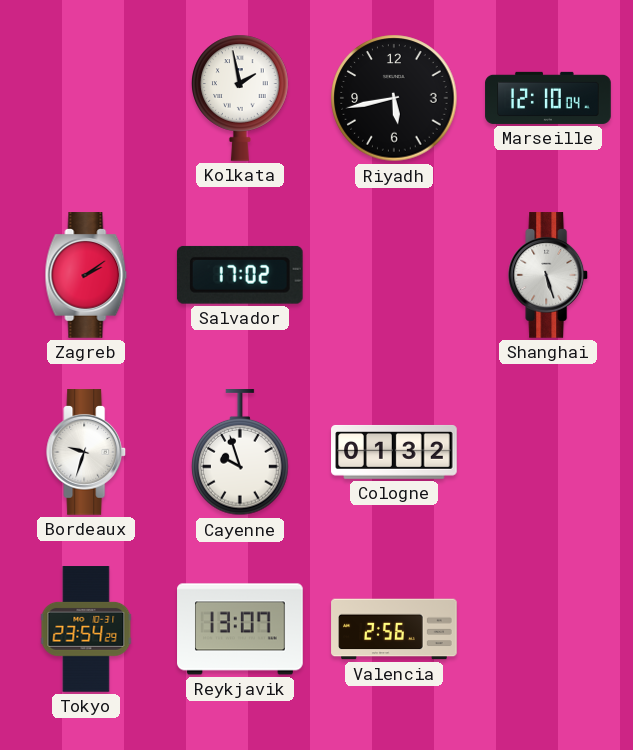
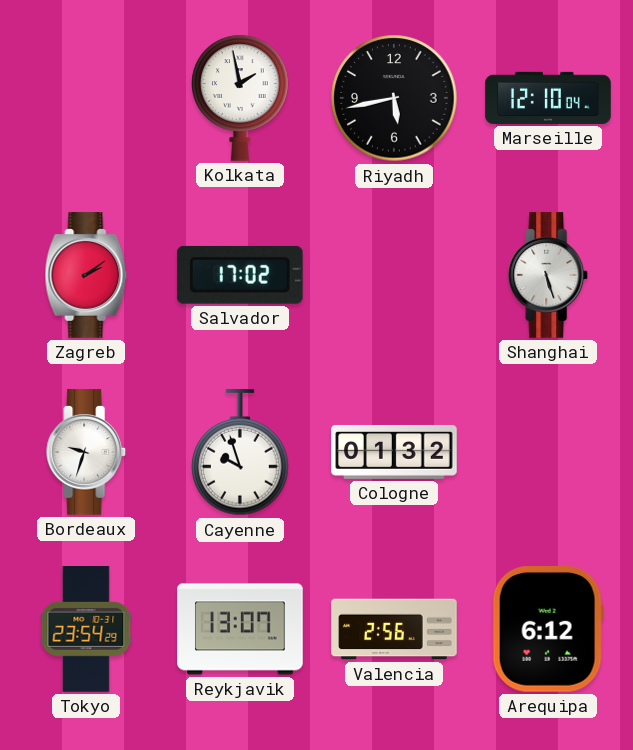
Arequipa: none -> 6:12 (548, 630)
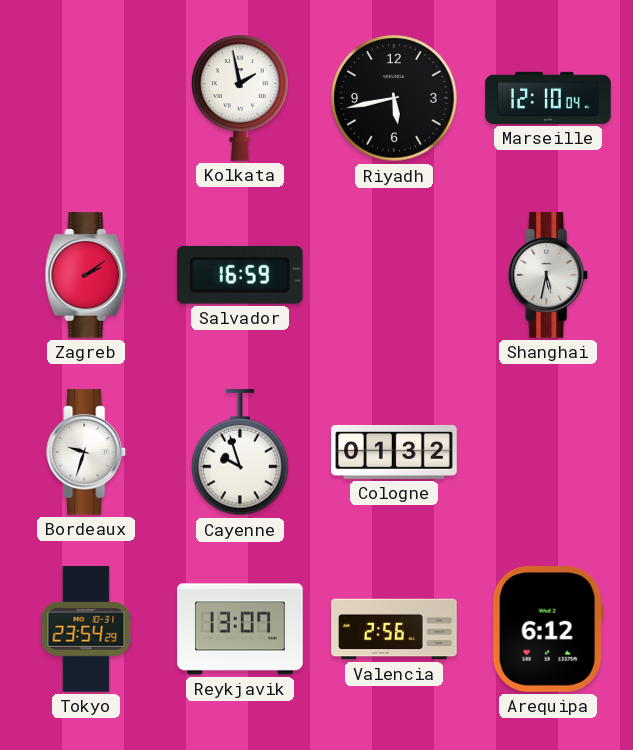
Salvador: 17:02 -> 16:59 (240, 275)
Shanghai: 5:27 -> 5:32 (549, 275)
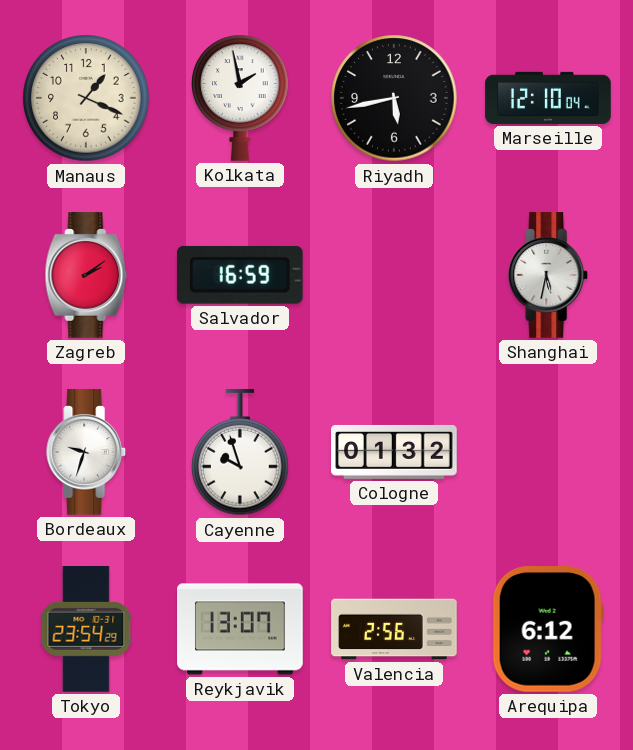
Manaus: none -> 1:19 (86, 98)
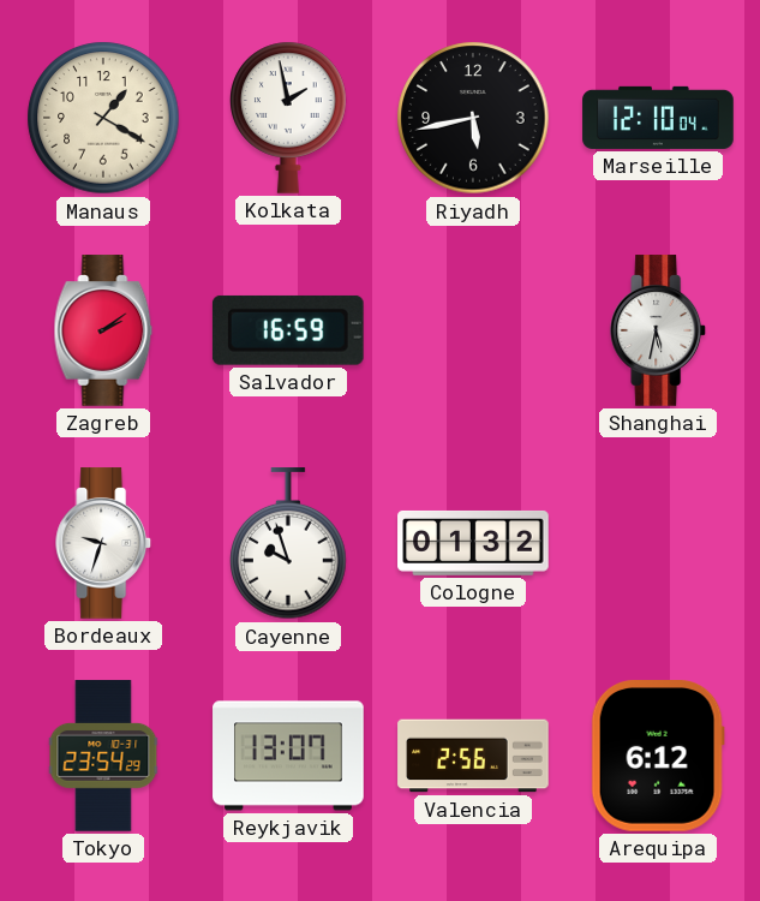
Manaus: 1:19 -> 1:20 (103, 118)
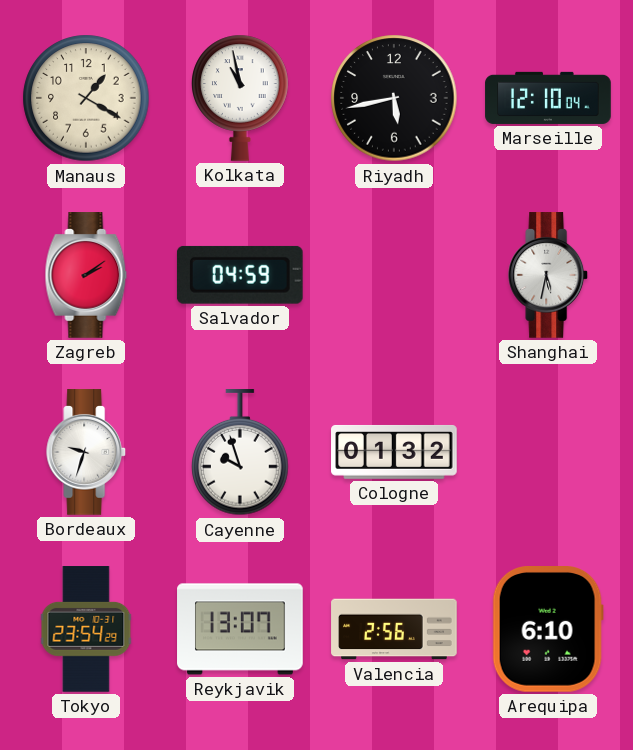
Kolkata: 1:58 -> 10:58 (240, 98)
Salvador: 16:59 -> 04:59 (240, 275)
Arequipa: 6:12 -> 6:10 (548, 630)
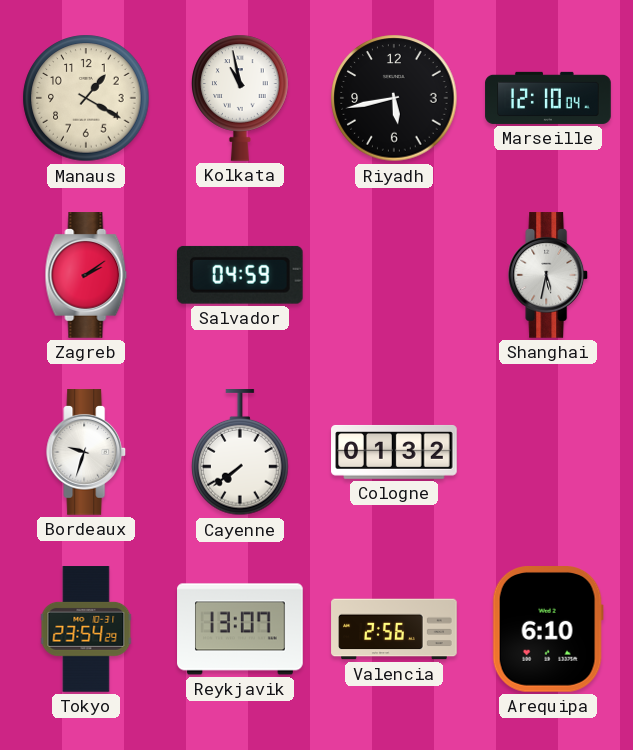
Cayenne: 9:57 -> 7:39 (240, 453)
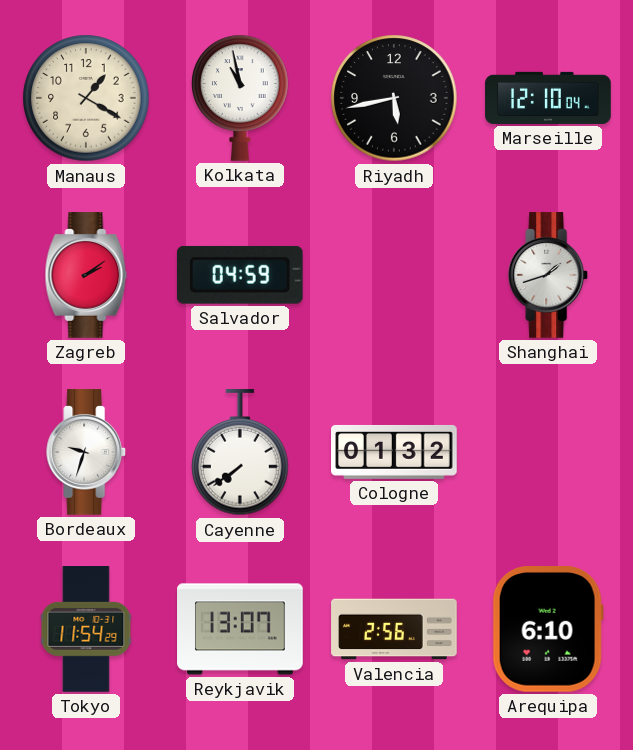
Shanghai: 5:32 -> 1:42 (549, 275)
Tokyo: 23:54 -> 11:54 (86, 629)
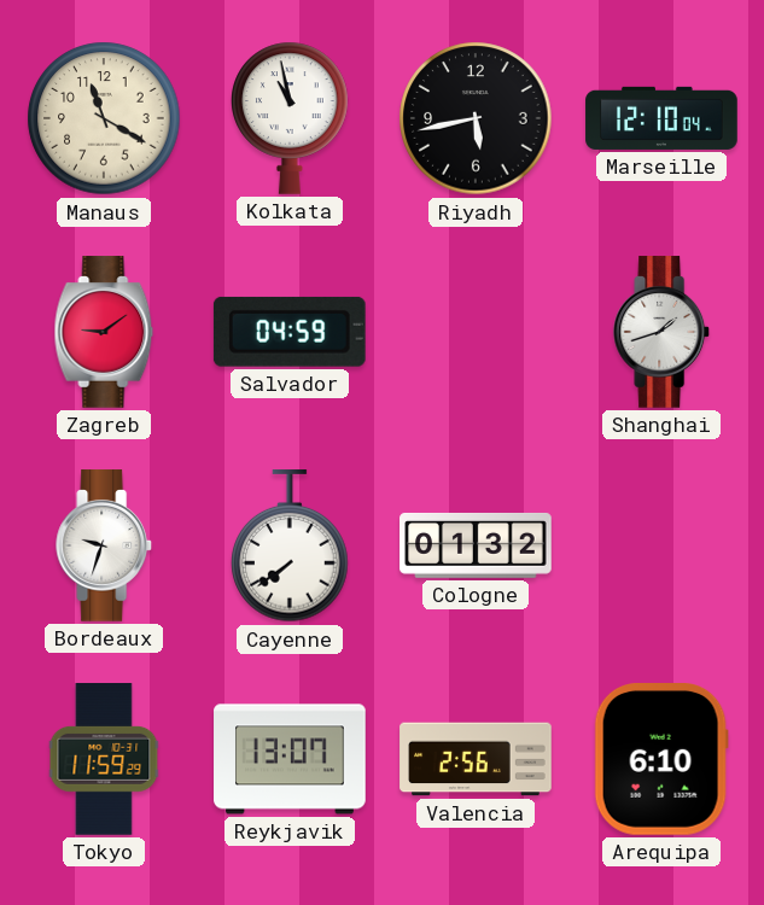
Manaus: 1:20 -> 11:20 (104, 118)
Zagreb: 2:09 -> 9:09 (104, 332)
Tokyo: 11:54 -> 11:59 (104, 759)
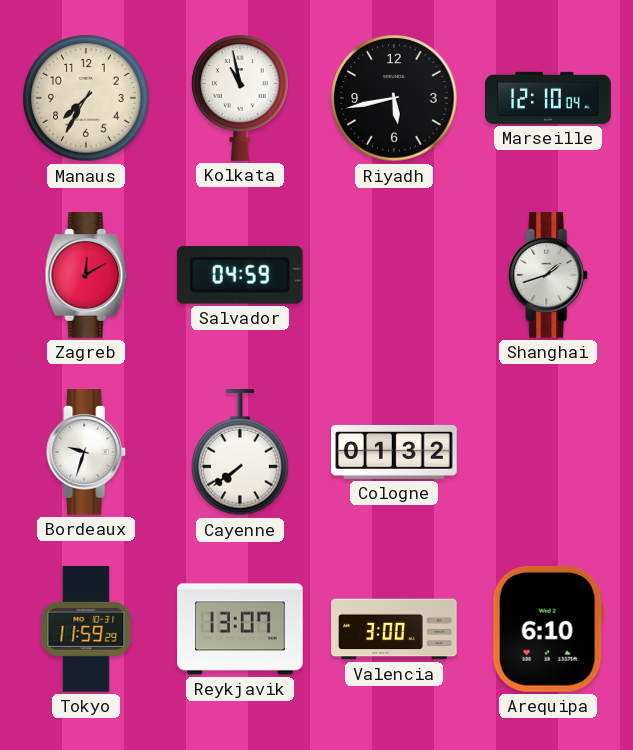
Manaus: 11:20 -> 7:35 (86, 98)
Zagreb: 9:09 -> 12:10 (86, 275)
Valencia: 2:56 -> 3:00 (394, 629)
